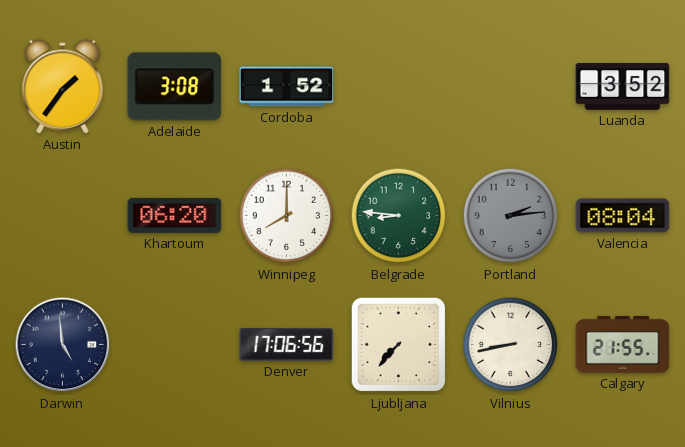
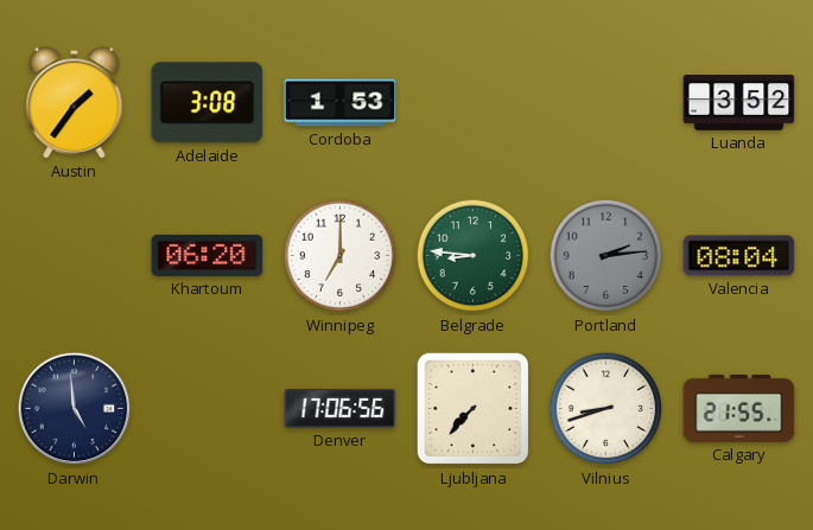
Cordoba: 1:52 -> 1:53 (341, 103)
Winnipeg: 8:00 -> 7:00 (341, 256)
Vilnius: 8:43 -> 8:42 (606, 409)
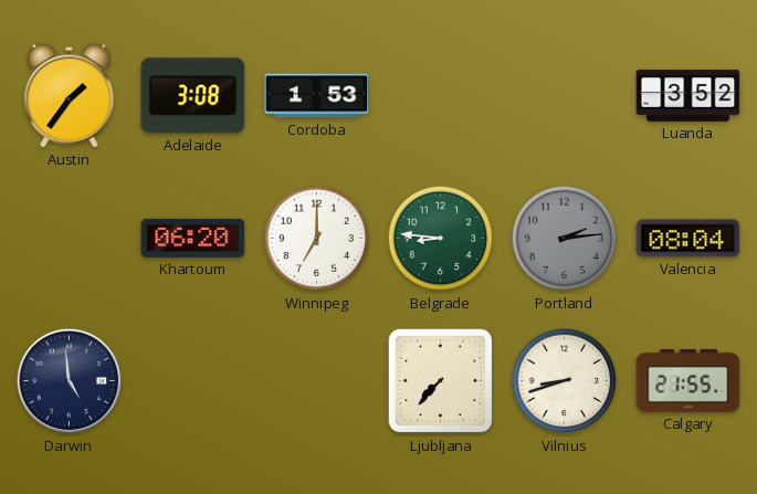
Denver: 17:06 -> none (341, 408)
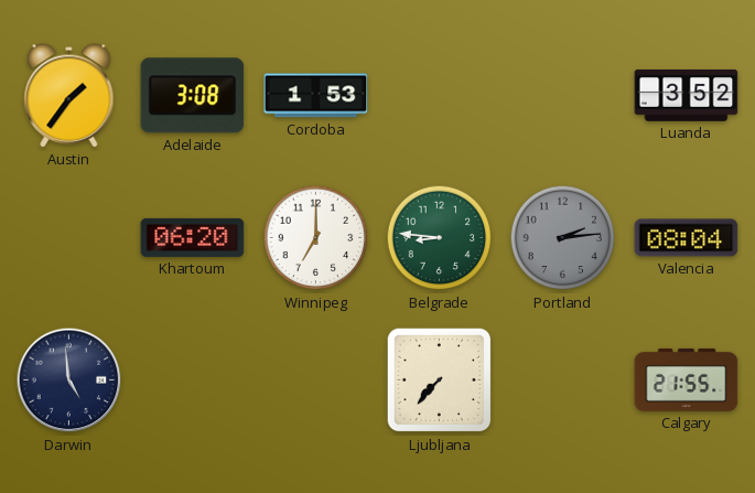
Vilnius: 8:42 -> none (565, 381)
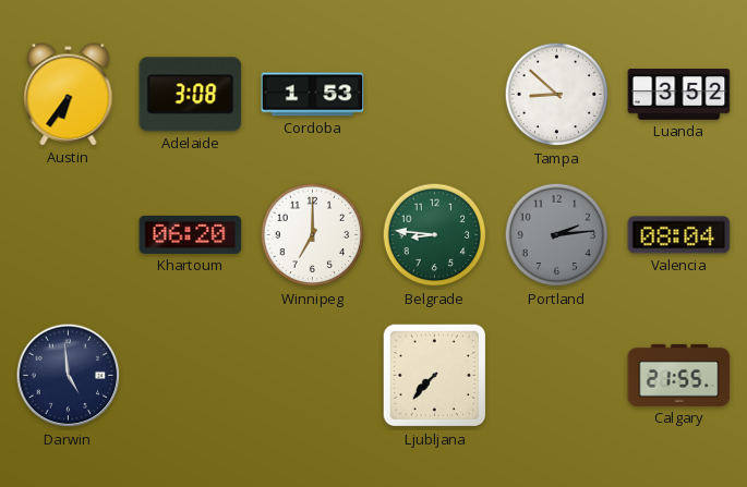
Austin: 1:36 -> 6:36 (69, 95)
Tampa: none -> 8:52 (557, 95)
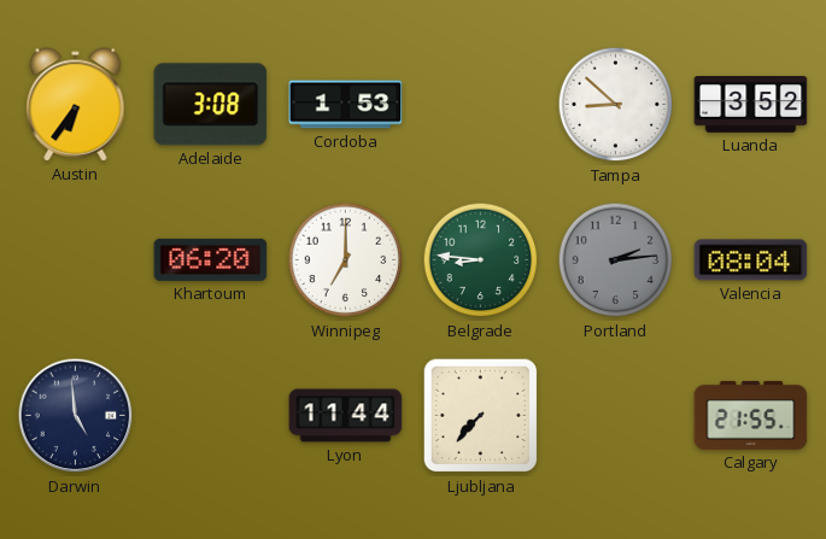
Lyon: none -> 11:44 (346, 416)
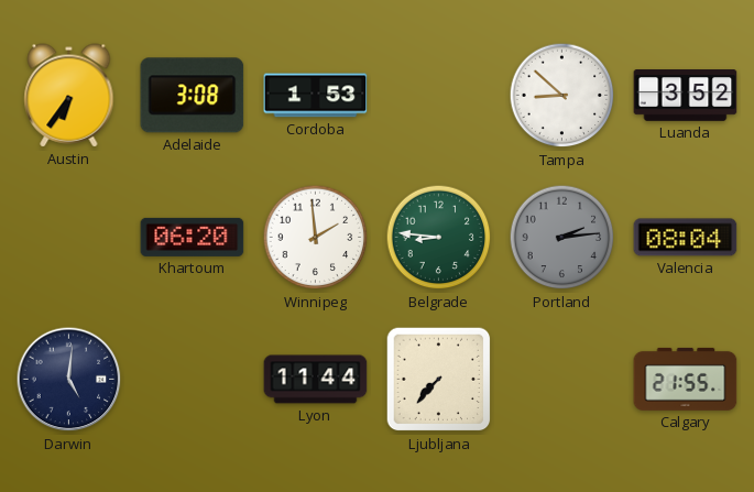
Winnipeg: 7:00 -> 1:59 (316, 238)
Darwin: 4:59 -> 5:01 (69, 380)
